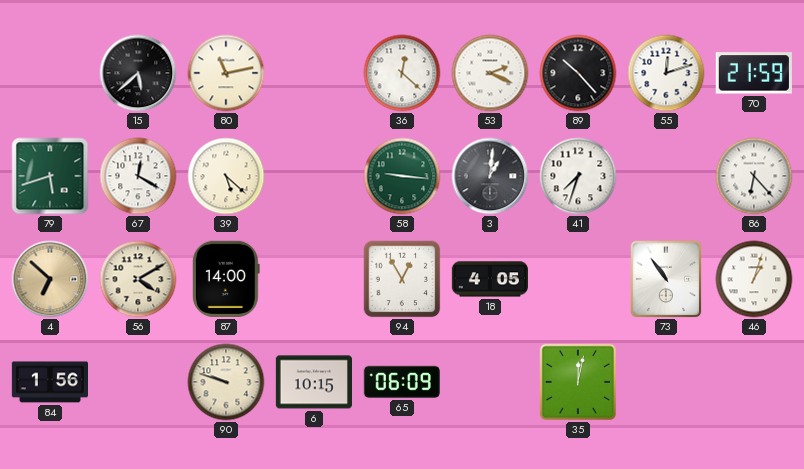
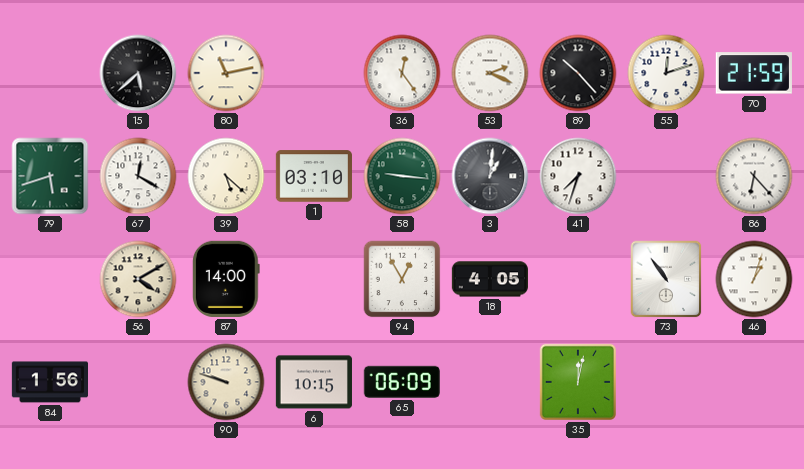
36: 12:22 -> 12:24 (402, 73)
1: none -> 03:10 (314, 176)
4: 6:52 -> none (50, 279)
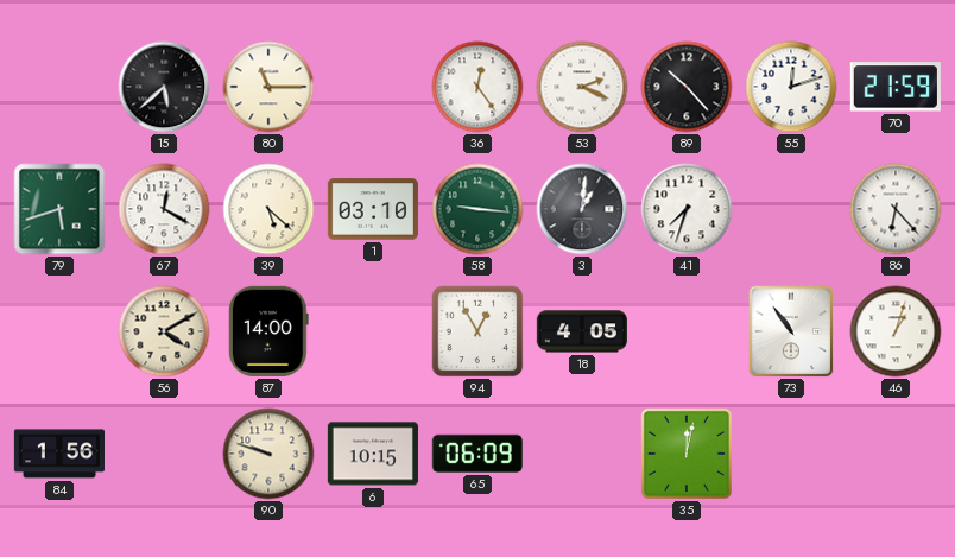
80: 11:13 -> 11:15 (268, 87)
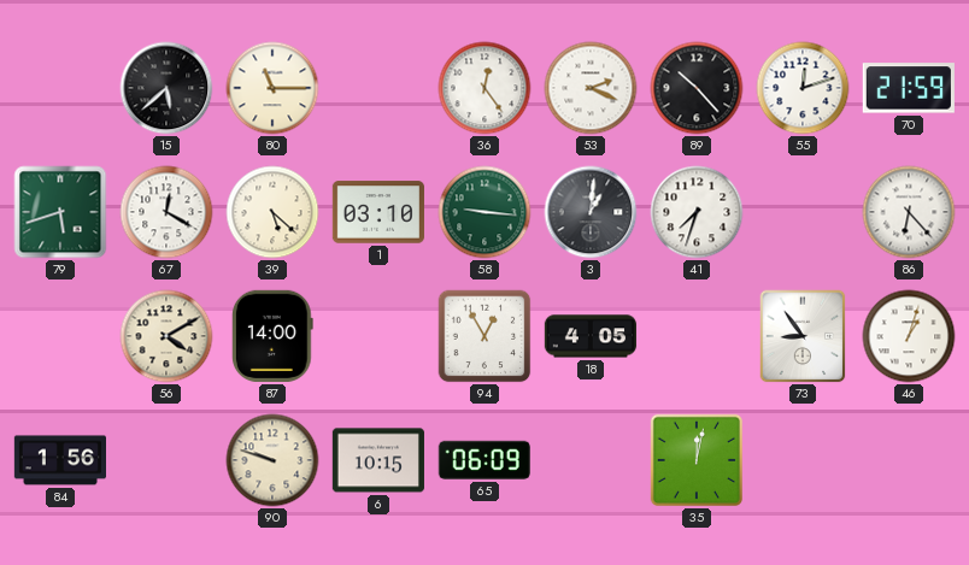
73: 10:54 -> 8:54 (803, 336)
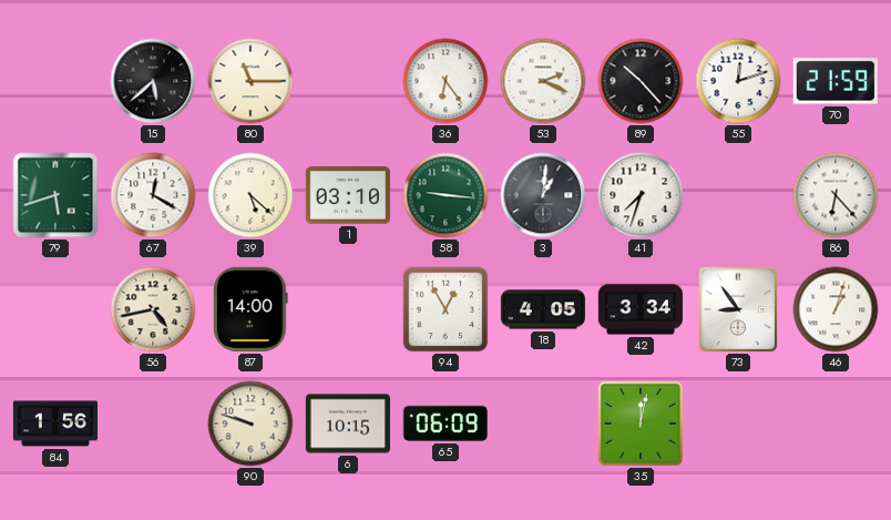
36: 12:24 -> 6:24 (445, 81)
56: 4:10 -> 4:43 (153, 309)
42: none -> 3:34 (639, 309)
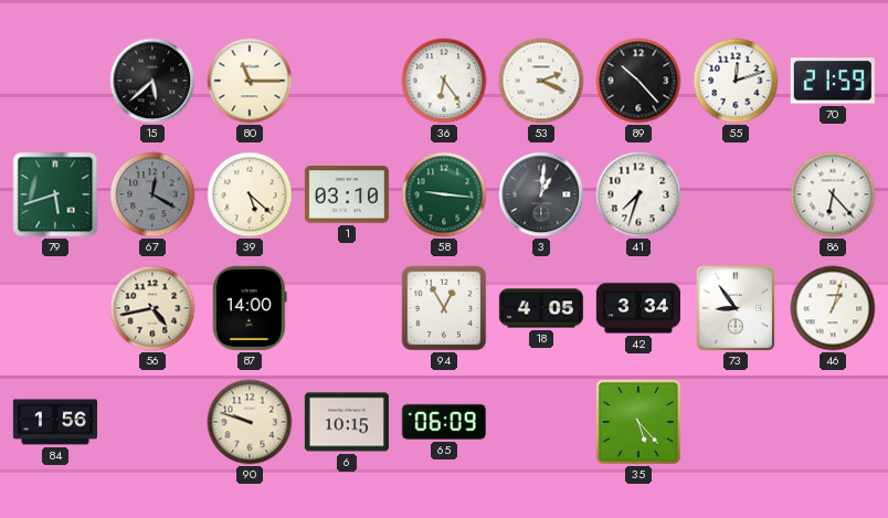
67 dial: white -> grey (152, 194)
35: 12:02 -> 5:23 (638, 422)
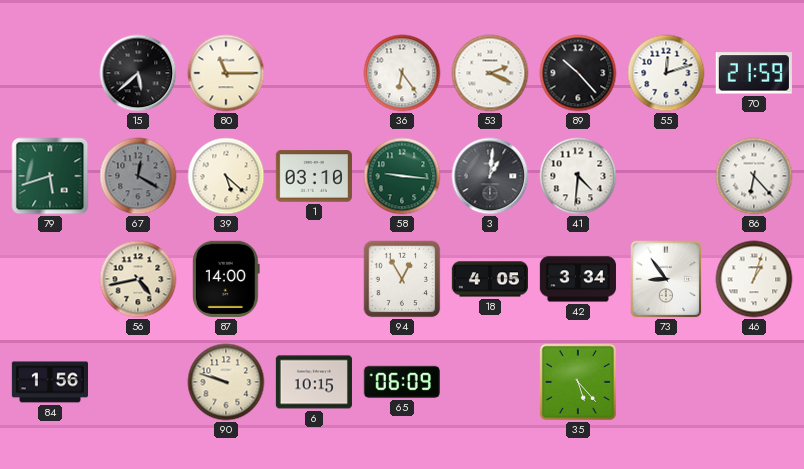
41: 7:33 -> 4:31 (578, 176)
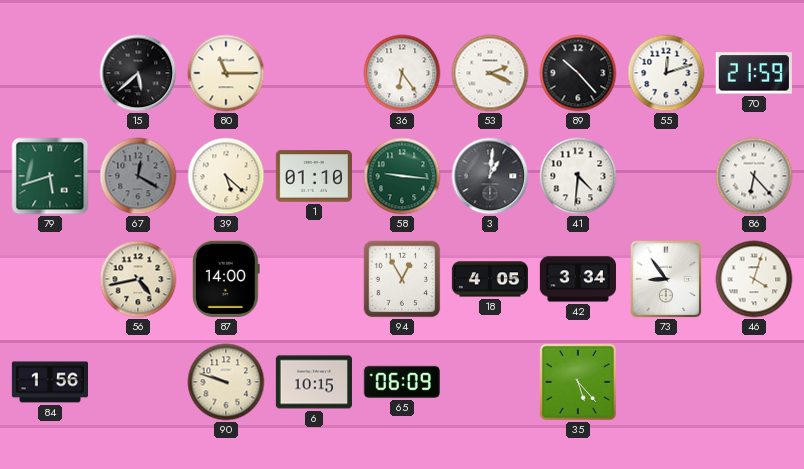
1: 03:10 -> 01:10 (314, 176)
46: 1:03 -> 4:03 (754, 279)
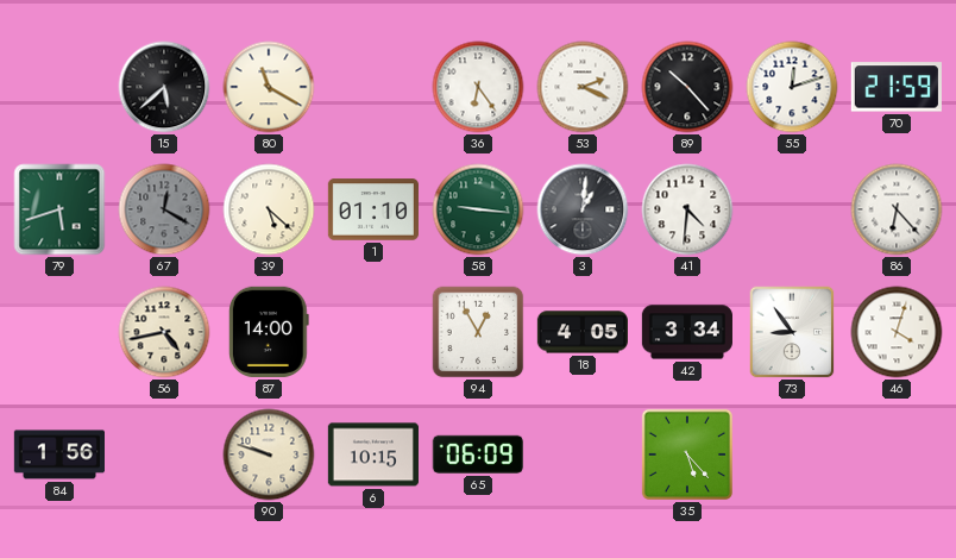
80: 11:15 -> 11:20 (269, 87)
